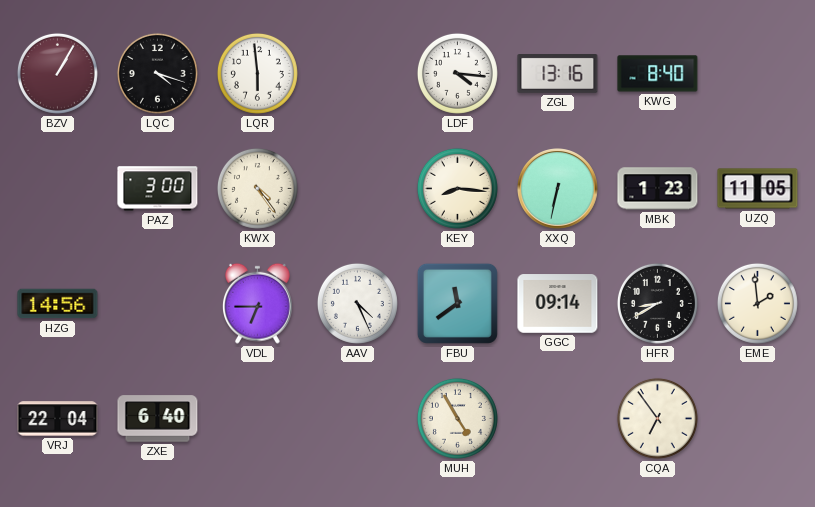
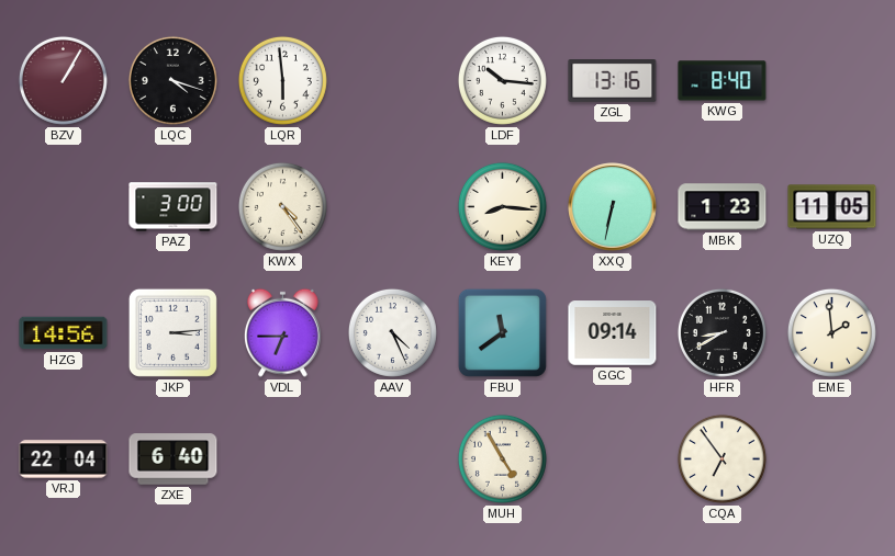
LDF: 4:16 -> 10:16 (502, 80)
JKP: none -> 3:14 (172, 332)
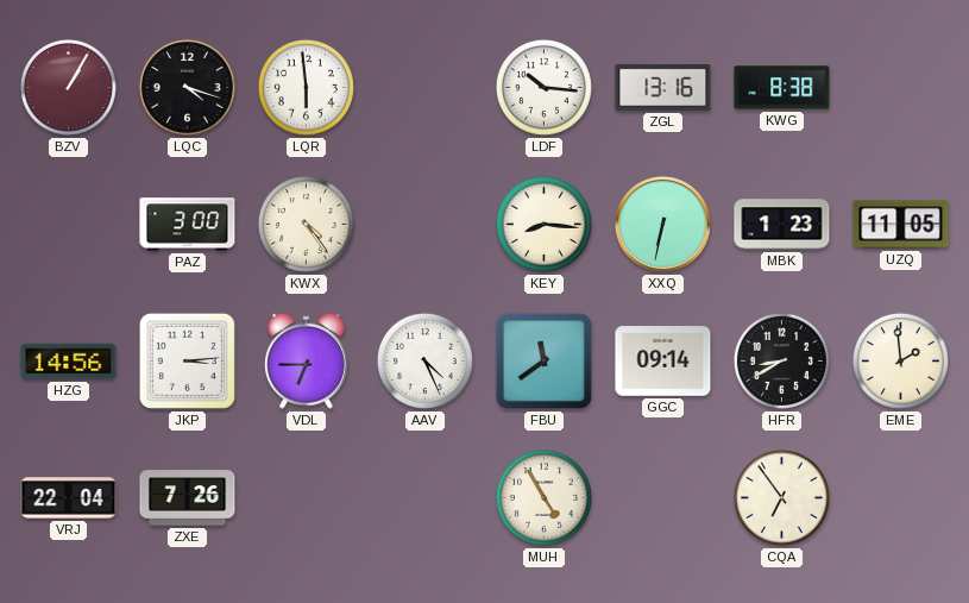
KWG: 8:40 -> 8:38 (782, 88)
ZXE: 6:40 -> 7:26 (188, 498)
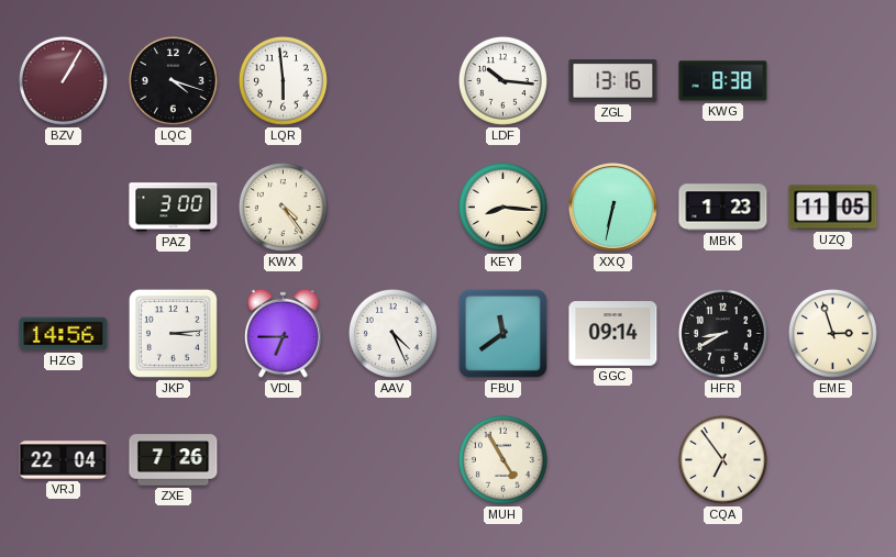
EME: 1:59 -> 2:57 (832, 333)
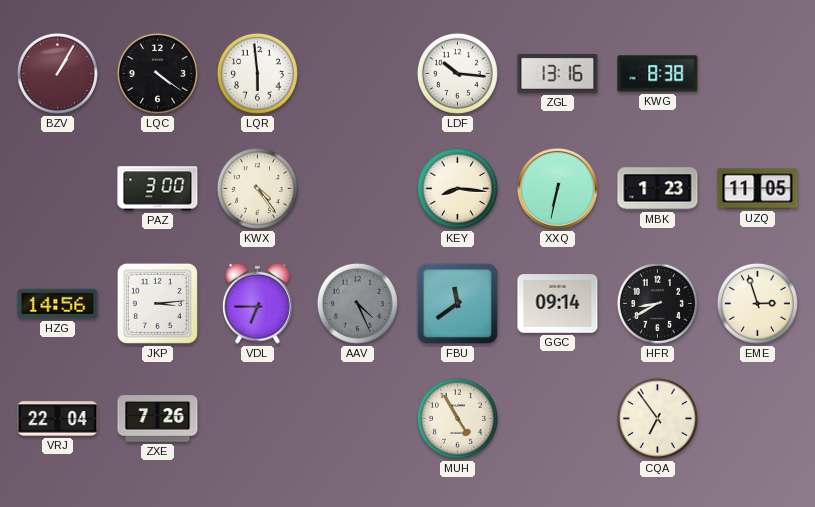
LQC: 4:18 -> 4:21 (157, 73)
AAV dial: white -> grey (357, 303)
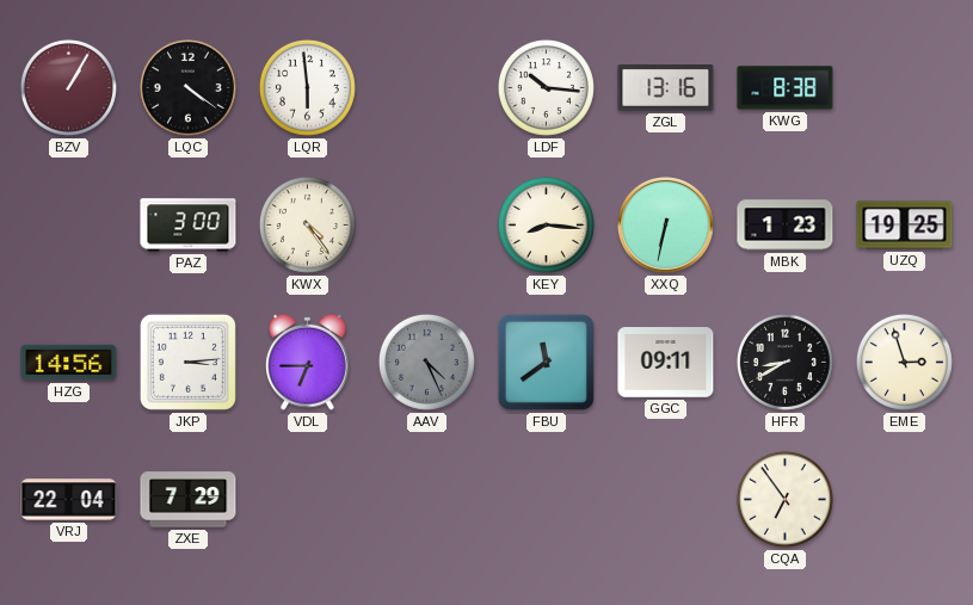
UZQ: 11:05 -> 19:25 (905, 226)
GGC: 09:14 -> 09:11 (666, 363)
ZXE: 7:26 -> 7:29 (189, 500)
MUH: 4:55 -> none (457, 418)
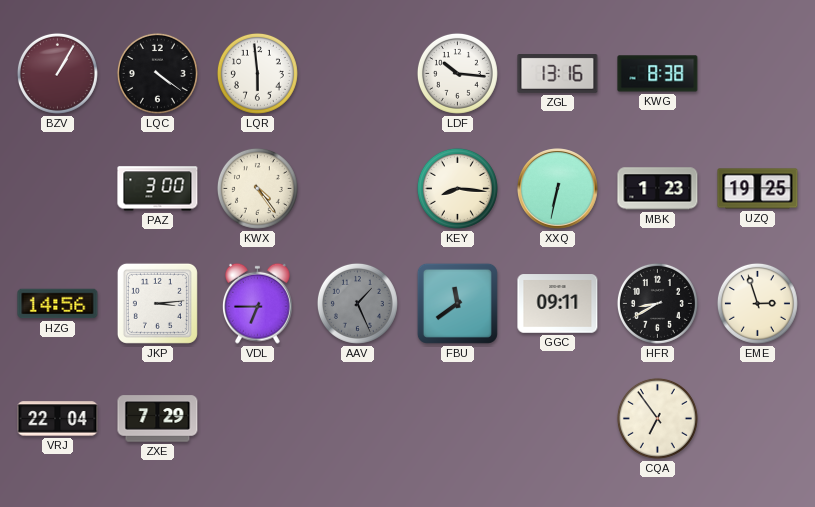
AAV: 4:26 -> 1:26 (357, 303)
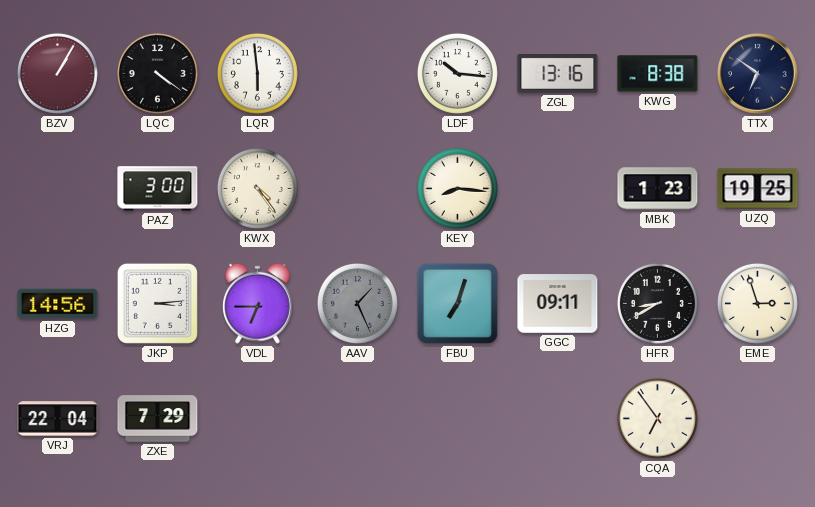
TTX: none -> 6:51 (758, 74)
XXQ: 6:32 -> none (558, 189)
FBU: 11:39 -> 7:03 (457, 303)
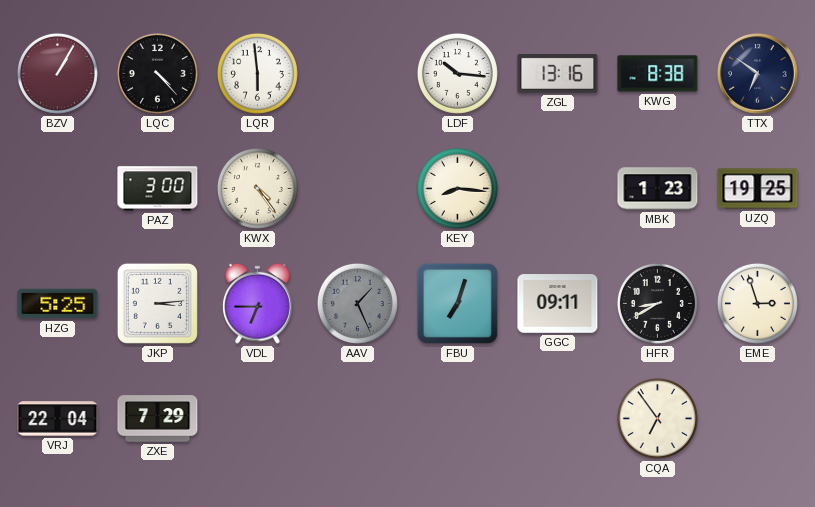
LQC: 4:21 -> 4:23 (157, 73)
HZG: 14:56 -> 5:25 (58, 304)
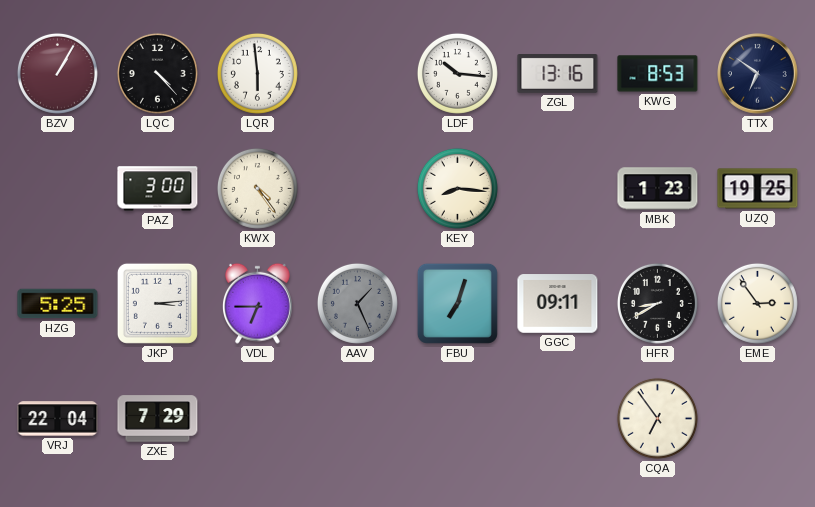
KWG: 8:38 -> 8:53 (658, 74)
EME: 2:57 -> 2:54 (757, 303)
